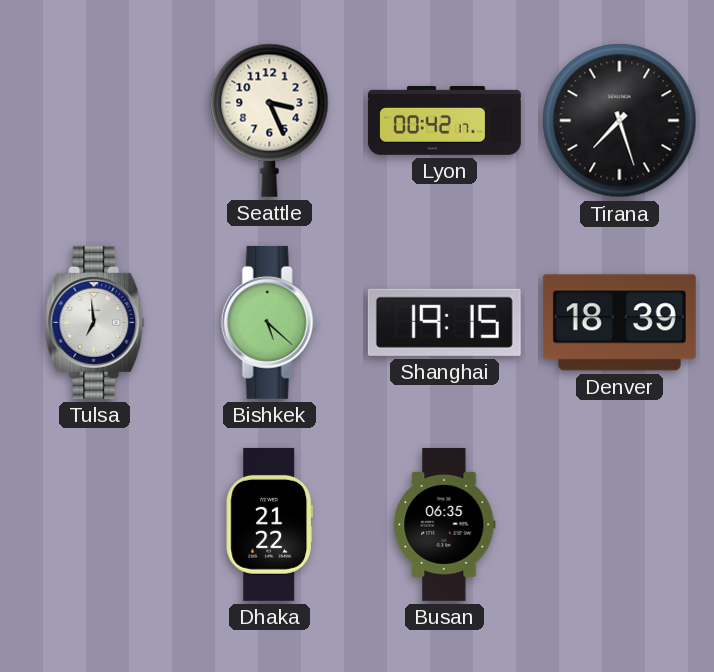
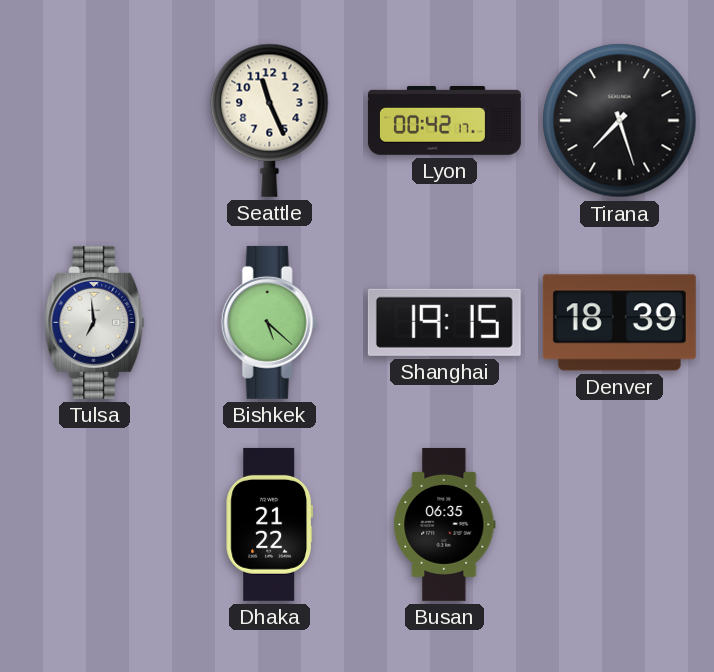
Seattle: 3:26 -> 11:26 (270, 120)
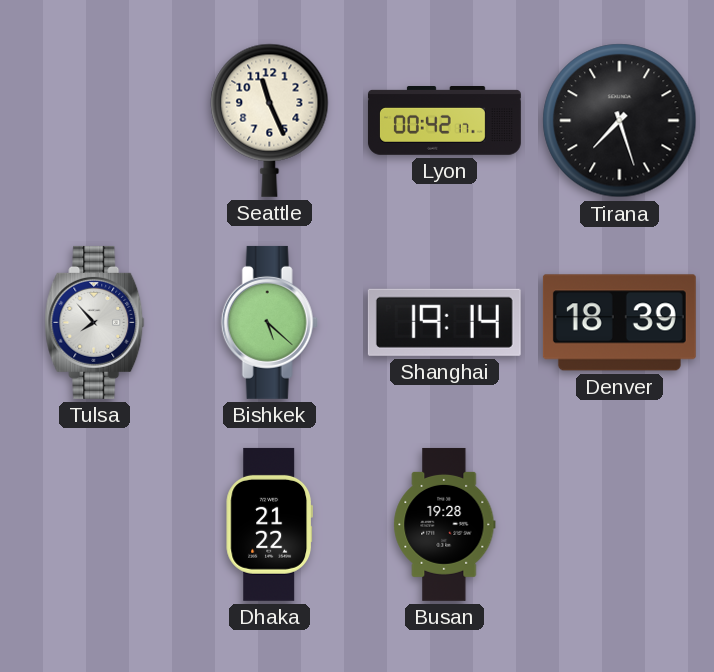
Tulsa: 6:59 -> 7:53 (95, 322)
Shanghai: 19:15 -> 19:14 (444, 322)
Busan: 06:35 -> 19:28 (445, 524)
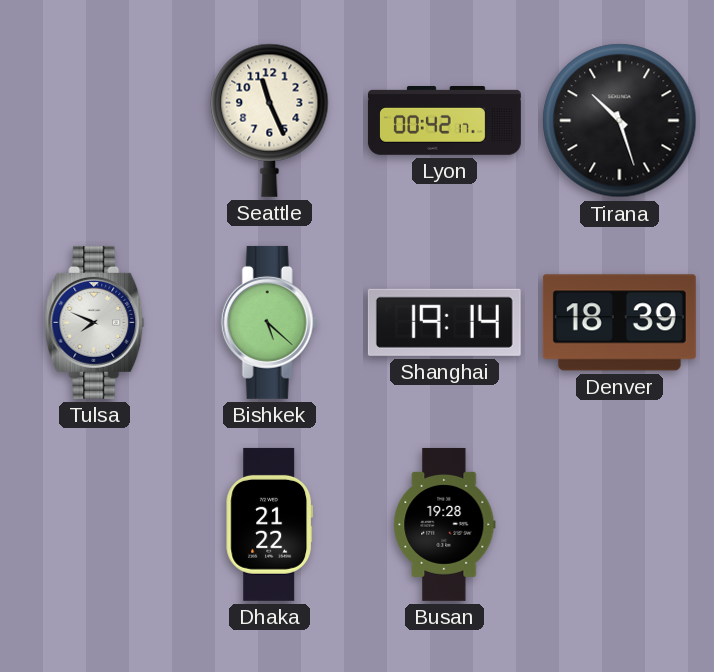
Tirana: 7:27 -> 10:27 (620, 121)
Tulsa: 7:53 -> 7:49 (95, 322)
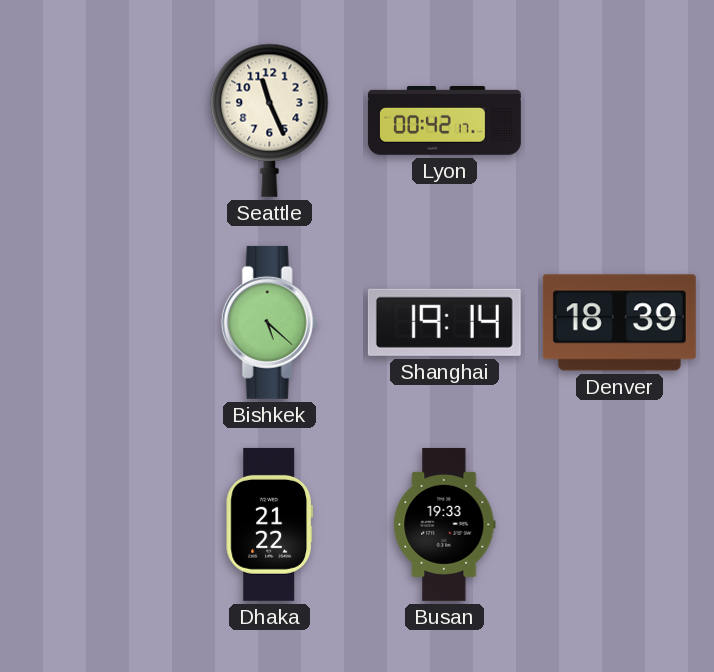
Tirana: 10:27 -> none (620, 121)
Tulsa: 7:49 -> none (95, 322)
Busan: 19:28 -> 19:33 (445, 524)
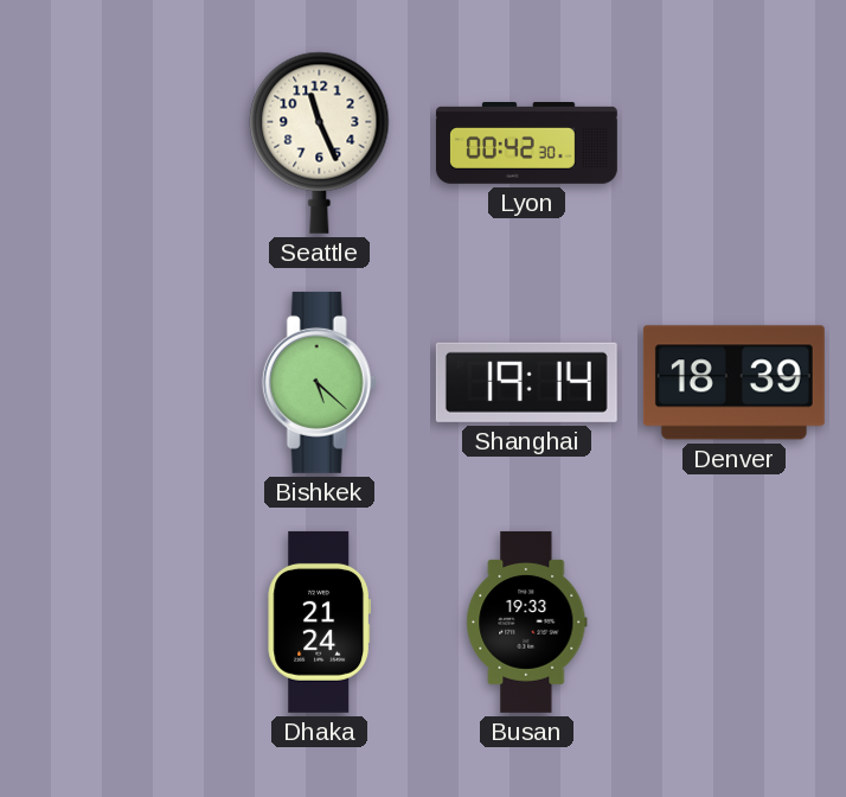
Lyon: 00:42:17 -> 00:42:30 (526, 144)
Dhaka: 21:22 -> 21:24 (319, 621)
